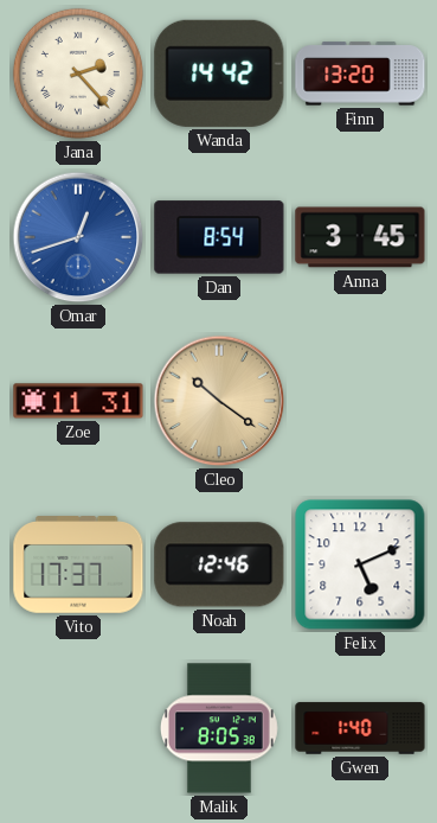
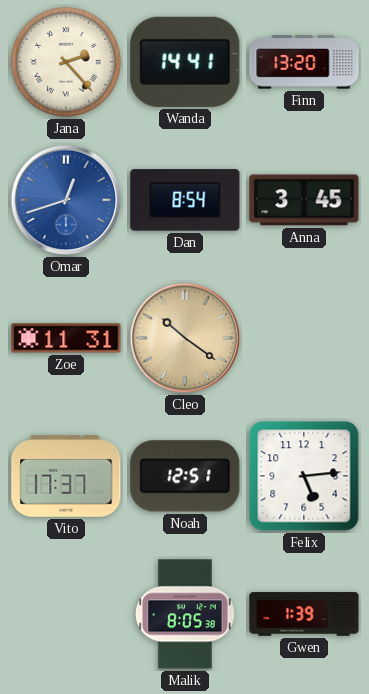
Wanda: 14:42 -> 14:41 (185, 62)
Noah: 12:46 -> 12:51 (185, 476)
Felix: 5:11 -> 5:14 (304, 476)
Gwen: 1:40 -> 1:39 (304, 614)
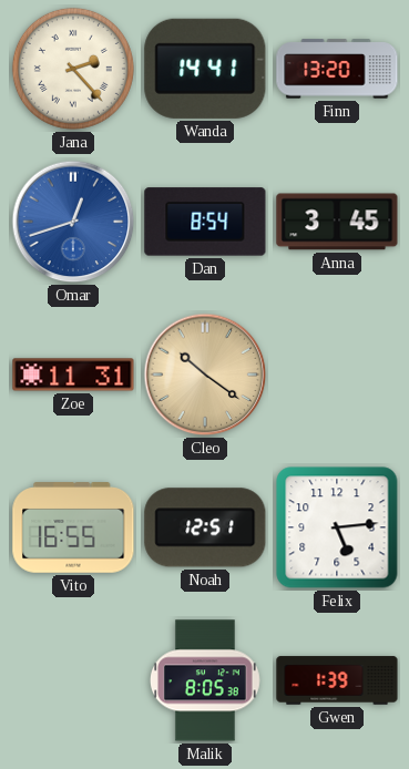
Vito: 17:37 -> 16:55 (73, 527)
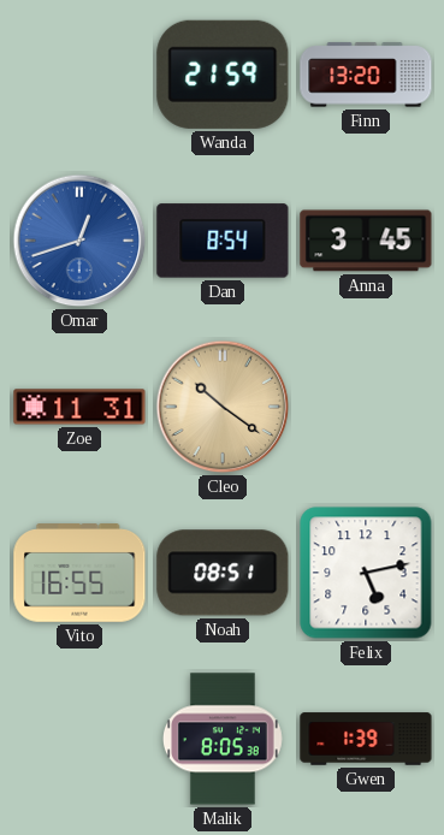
Jana: 2:23 -> none (73, 69)
Wanda: 14:41 -> 21:59 (223, 75)
Noah: 12:51 -> 08:51 (223, 573)
Felix: 5:14 -> 5:13 (366, 573)
